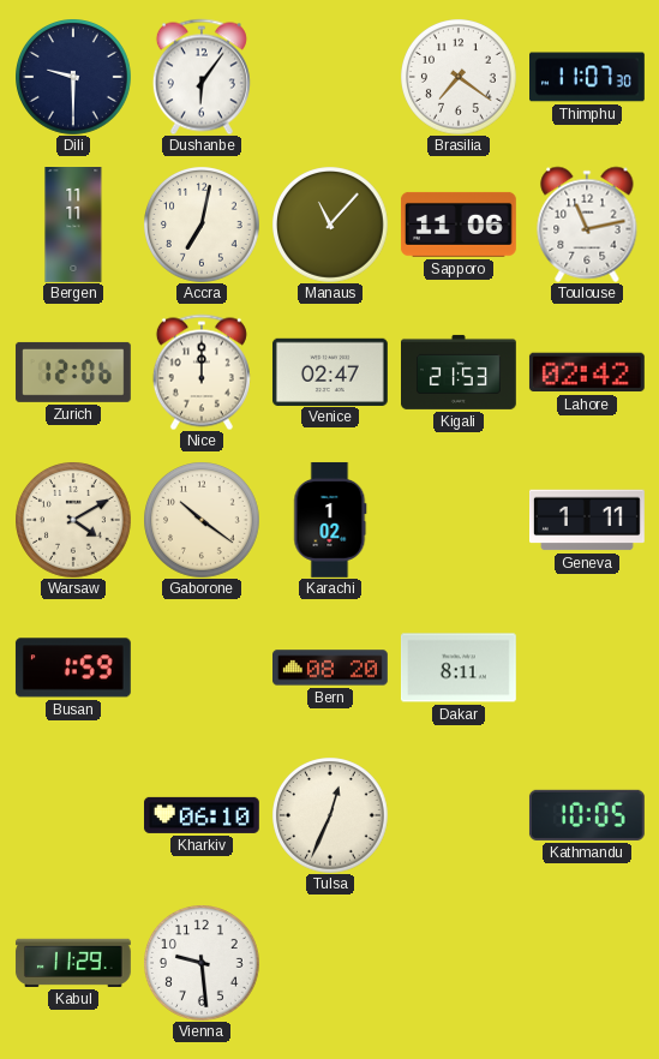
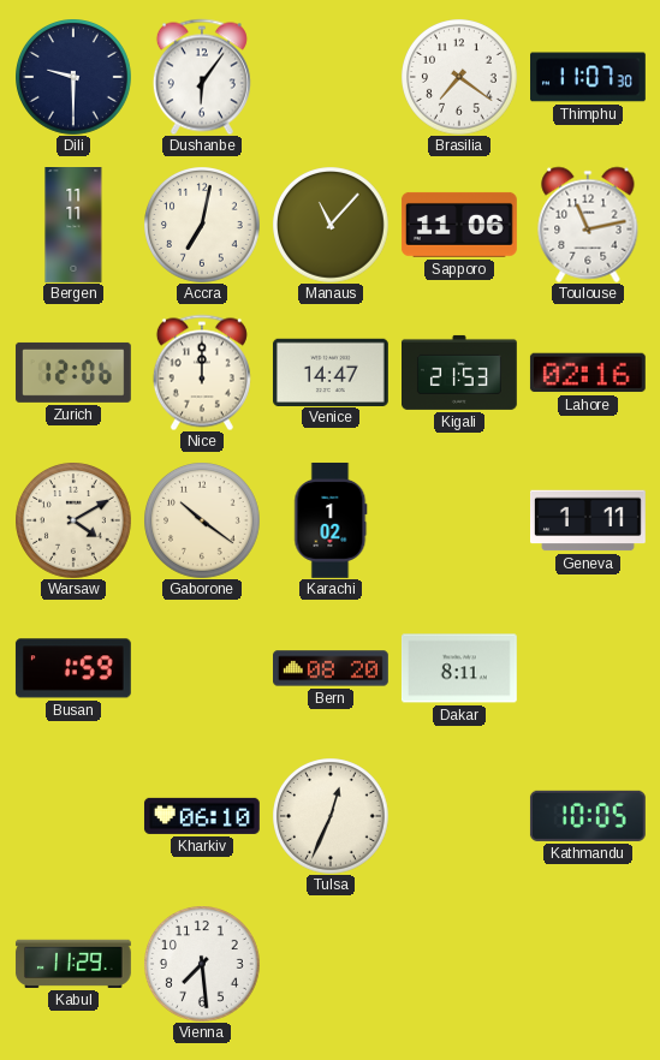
Venice: 02:47 -> 14:47 (331, 371)
Lahore: 02:42 -> 02:16 (588, 373)
Vienna: 9:29 -> 7:29 (202, 964)
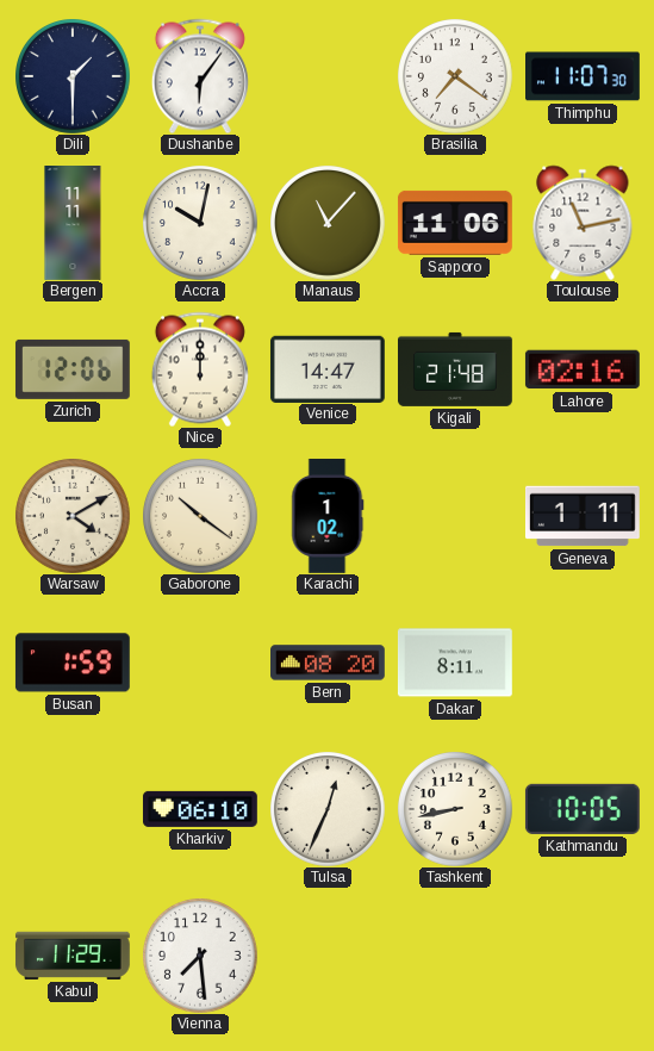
Dili: 9:30 -> 1:30 (73, 76)
Accra: 7:02 -> 10:02 (200, 223)
Kigali: 21:53 -> 21:48 (456, 369)
Tashkent: none -> 8:43 (455, 809)
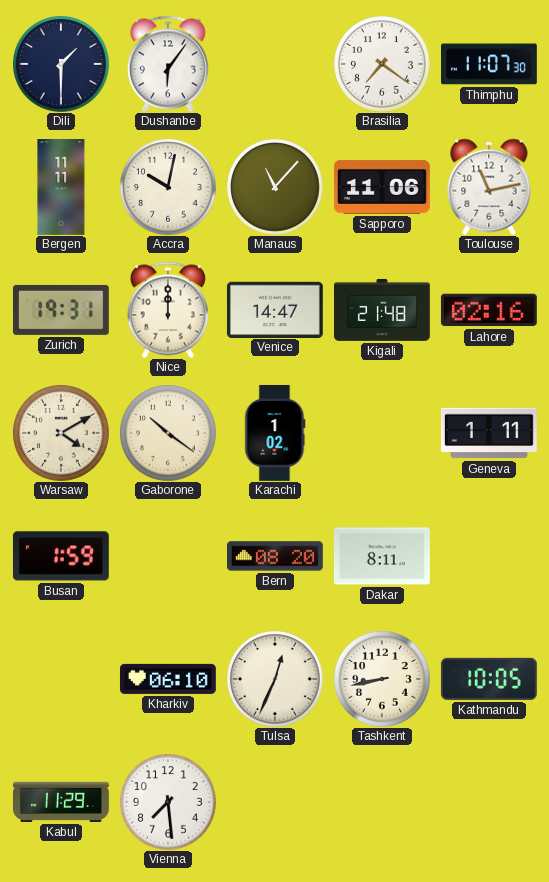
Zurich: 12:06 -> 19:31 (61, 310)
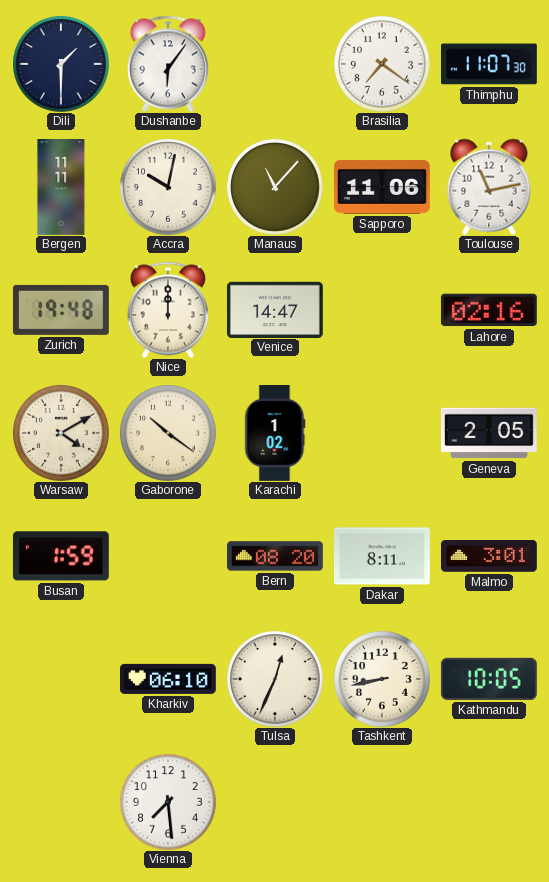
Zurich: 19:31 -> 19:48 (61, 310)
Kigali: 21:48 -> none (383, 310)
Geneva: 1:11 -> 2:05 (490, 433)
Malmo: none -> 3:01 (489, 556)
Kabul: 11:29 -> none (61, 802)
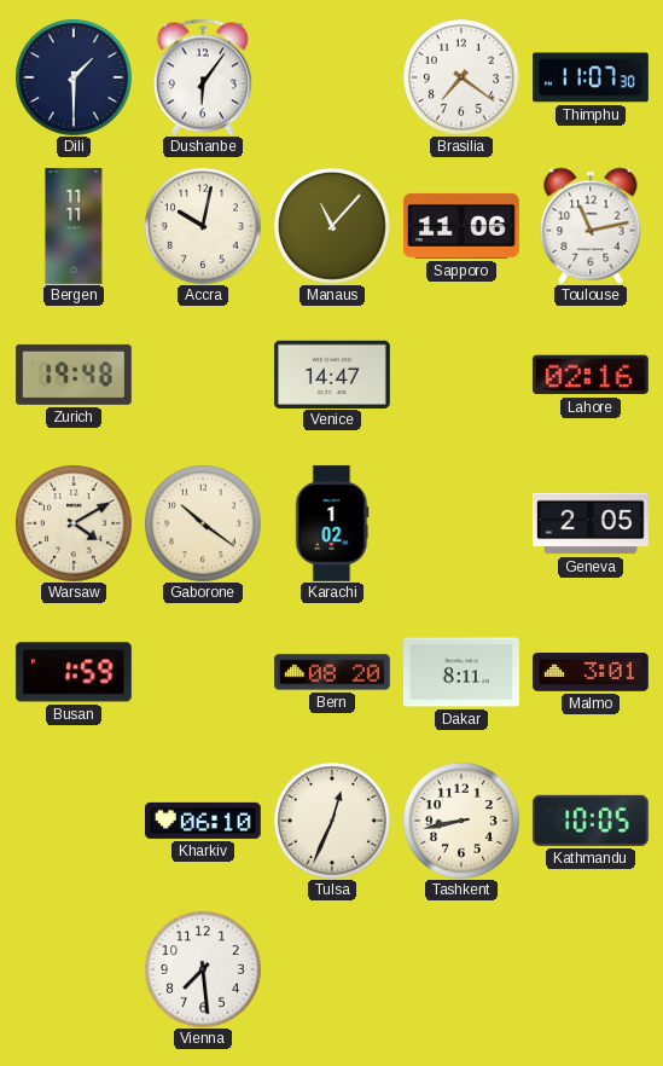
Nice: 12:00 -> none (168, 310)
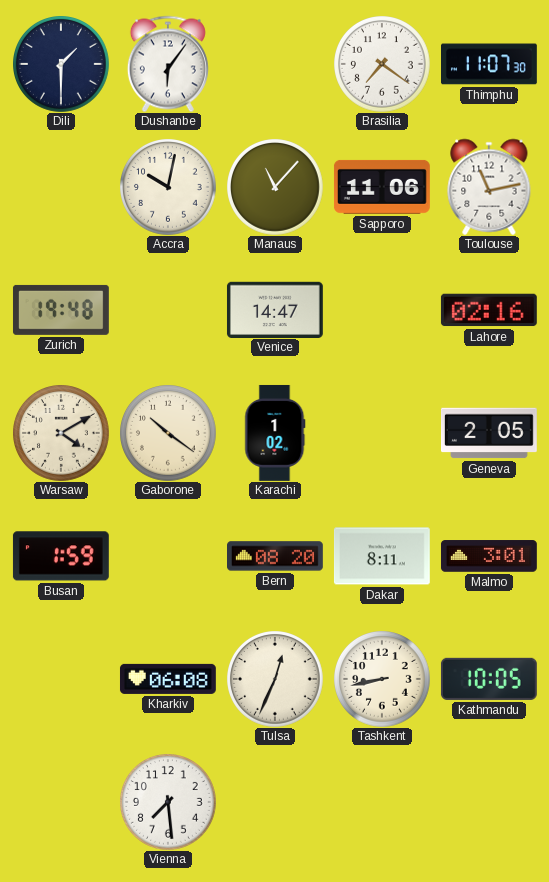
Bergen: 11:11 -> none (74, 227)
Kharkiv: 06:10 -> 06:08 (168, 679)
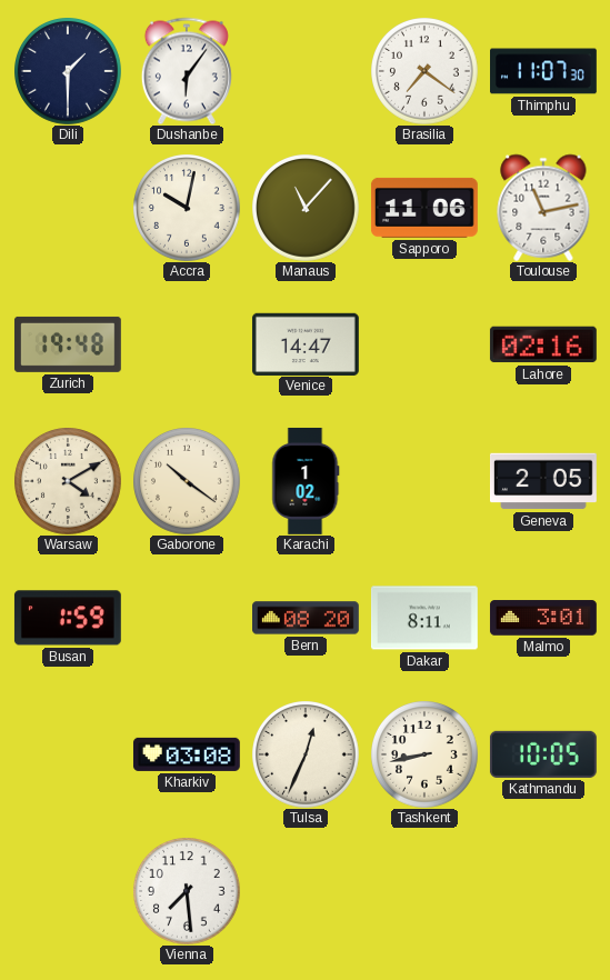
Kharkiv: 06:08 -> 03:08 (187, 754)
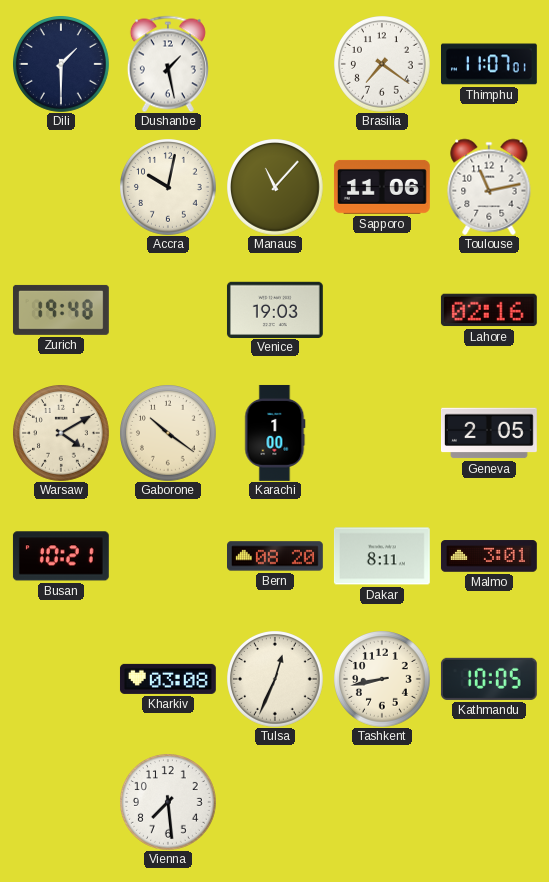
Dushanbe: 6:06 -> 1:28 (168, 64)
Thimphu: 11:07:30 -> 11:07:01 (490, 64)
Venice: 14:47 -> 19:03 (275, 309)
Karachi: 1:02 -> 1:00 (275, 433)
Busan: 1:59 -> 10:21 (61, 556)
